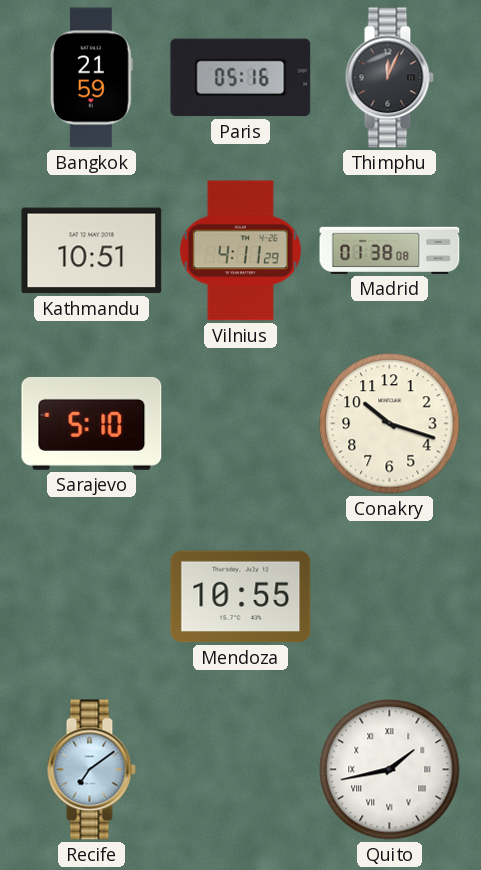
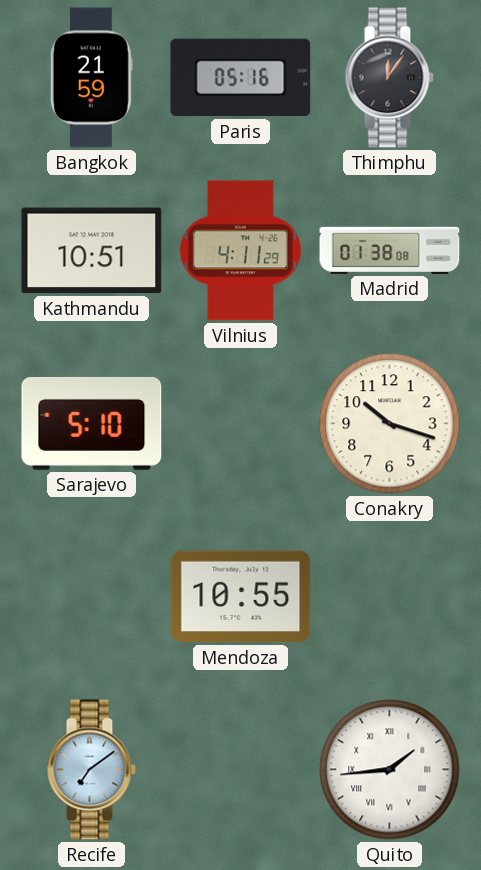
Thimphu: 12:04 -> 12:06 (389, 78)
Quito: 1:43 -> 1:44 (390, 770)
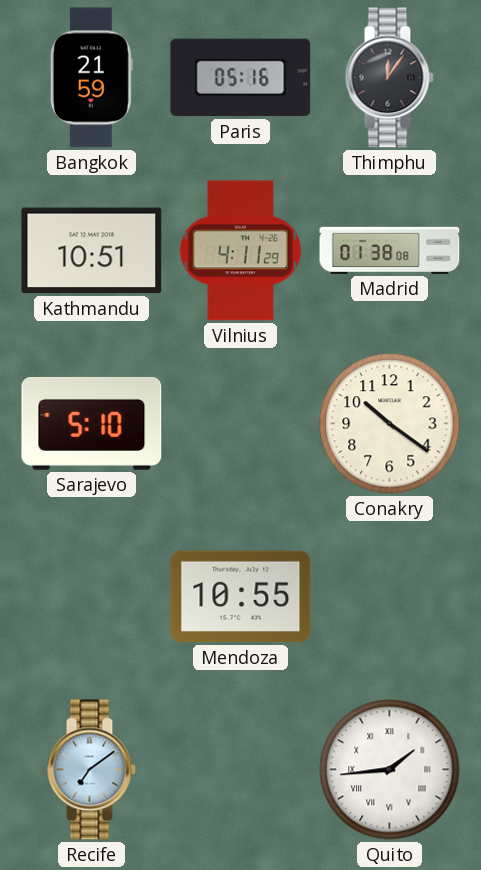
Conakry: 10:18 -> 10:21 (390, 424)
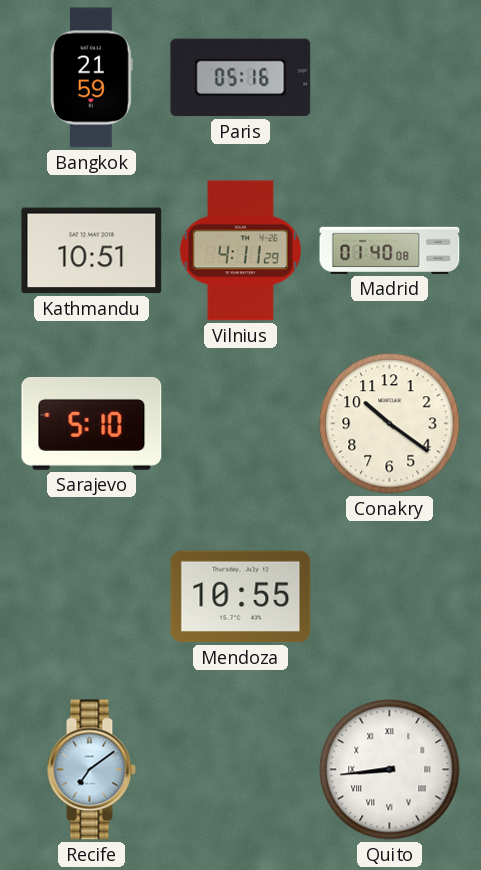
Thimphu: 12:06 -> none (389, 78)
Madrid: 01:38 -> 01:40 (390, 250)
Quito: 1:44 -> 8:44 (390, 770)
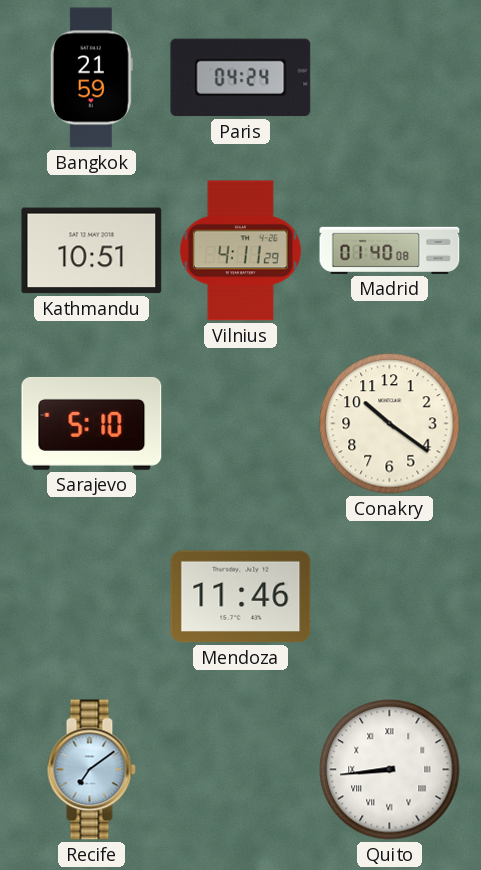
Paris: 05:16 -> 04:24 (241, 78)
Mendoza: 10:55 -> 11:46 (241, 597)
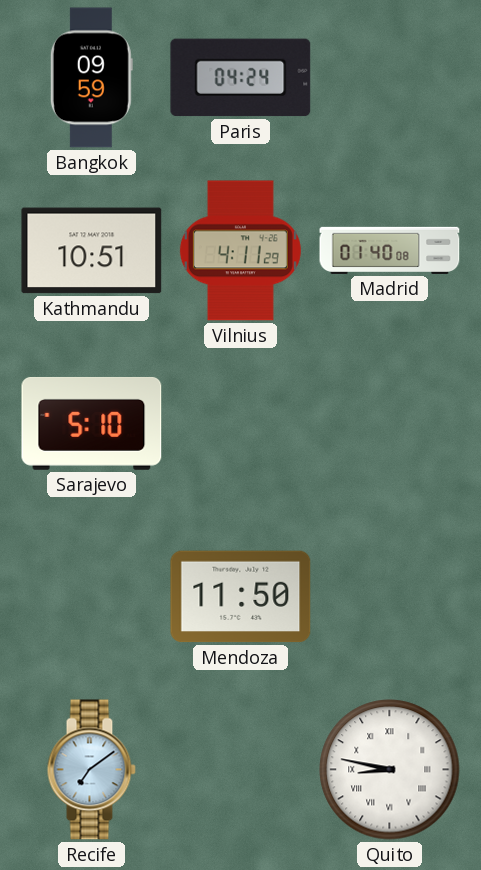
Bangkok: 21:59 -> 09:59 (91, 78)
Conakry: 10:21 -> none (390, 424)
Mendoza: 11:46 -> 11:50 (241, 597)
Quito: 8:44 -> 8:47 (390, 770)
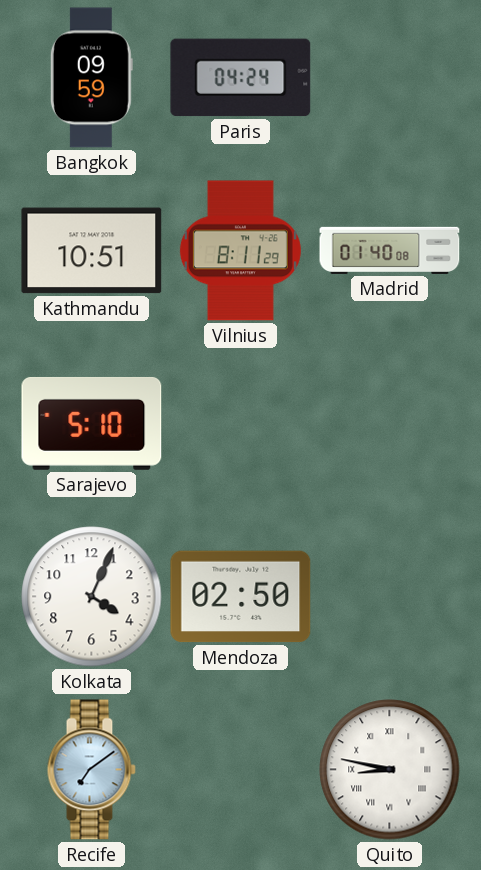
Vilnius: 4:11 -> 8:11 (240, 251)
Kolkata: none -> 4:04 (92, 597)
Mendoza: 11:50 -> 02:50 (241, 597)
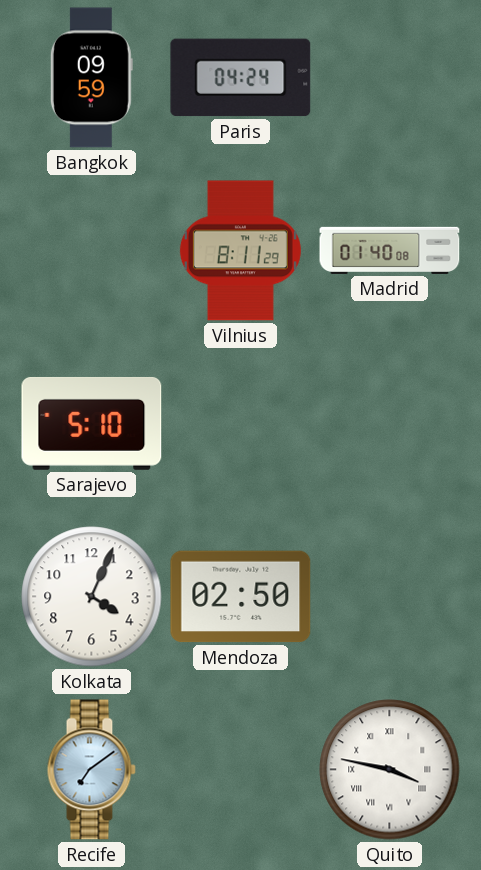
Kathmandu: 10:51 -> none (92, 251)
Quito: 8:47 -> 3:47 (390, 770)
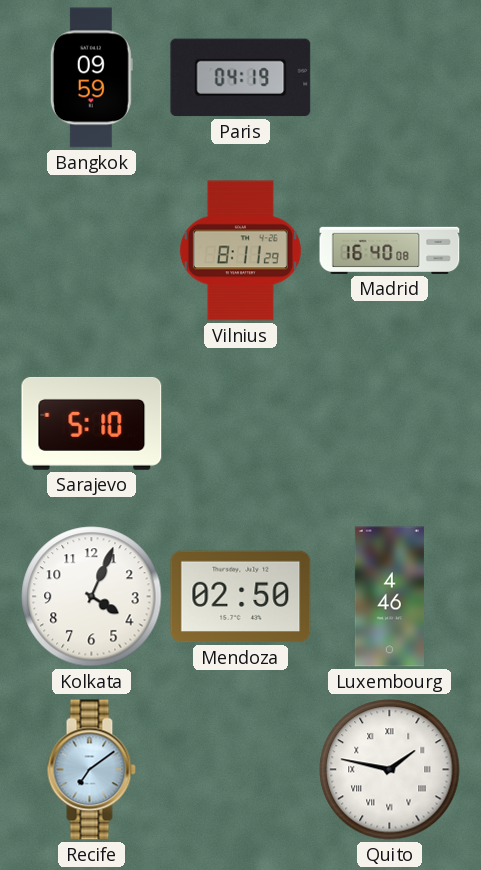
Paris: 04:24 -> 04:19 (241, 78)
Madrid: 01:40 -> 16:40 (390, 250)
Luxembourg: none -> 4:46 (389, 597)
Quito: 3:47 -> 1:47 (390, 770)
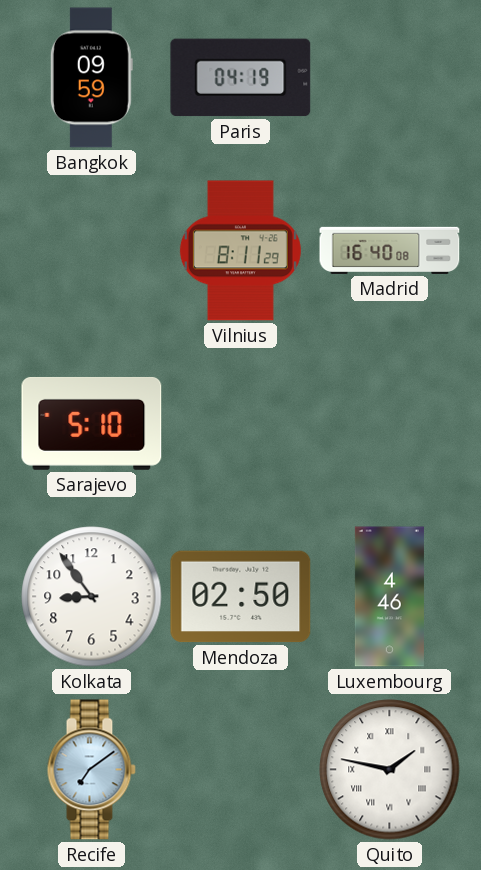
Kolkata: 4:04 -> 8:54 (92, 597)
